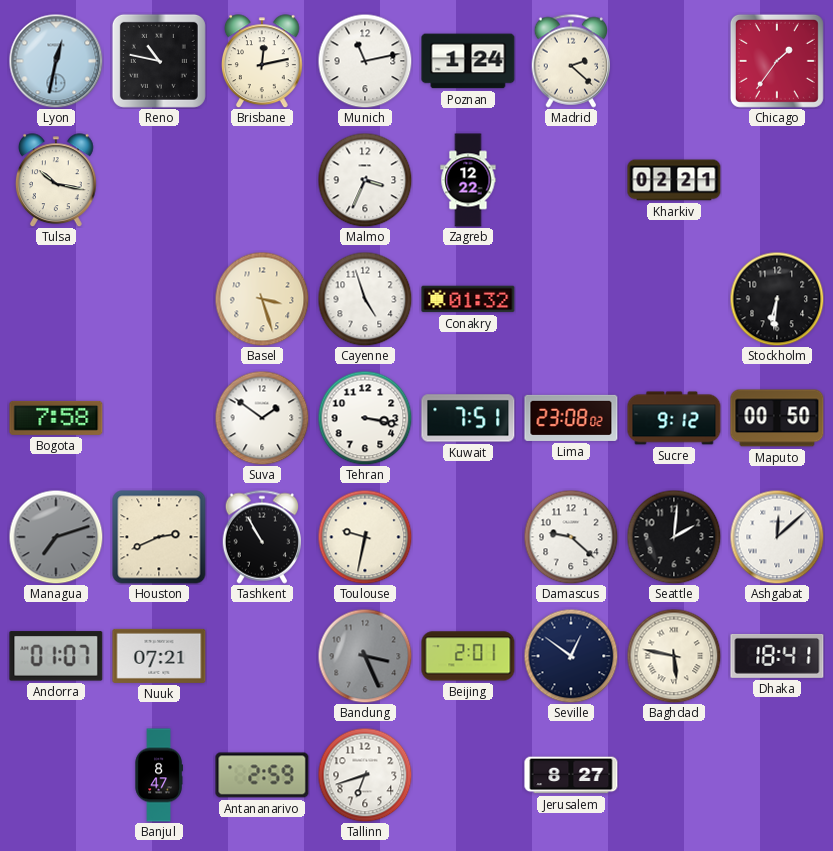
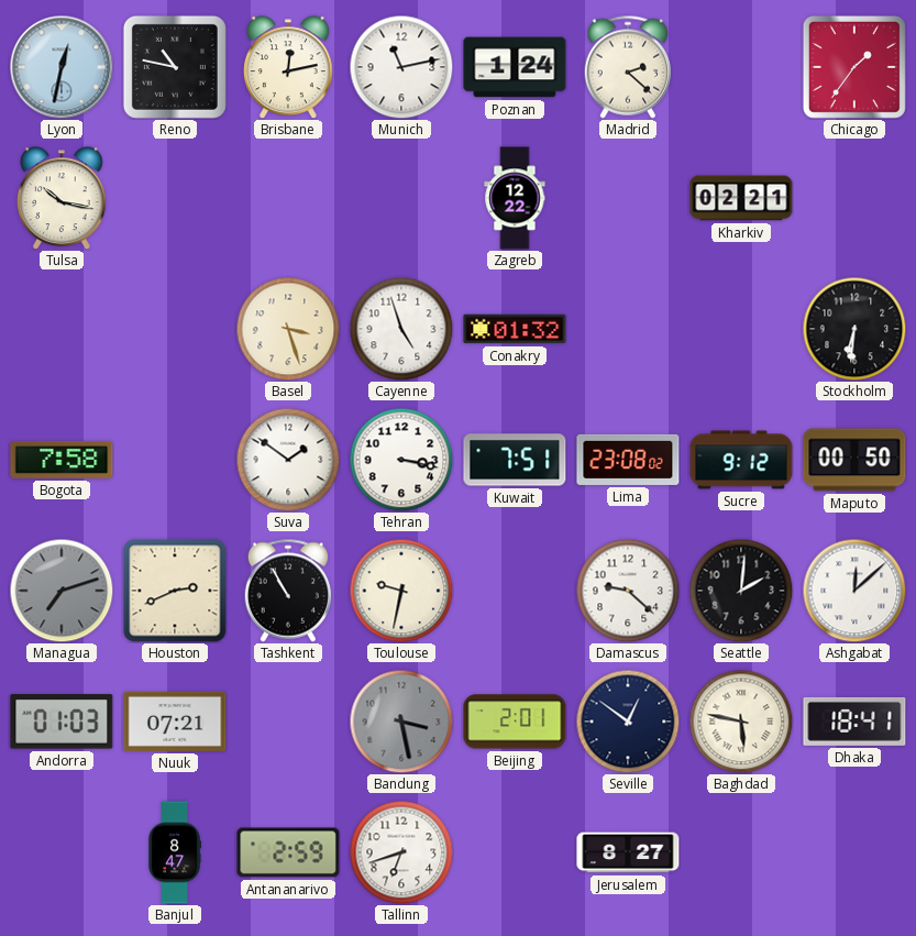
Malmo: 3:34 -> none (365, 180)
Andorra: 01:07 -> 01:03 (62, 722)
Bandung: 3:26 -> 3:28 (401, 722)
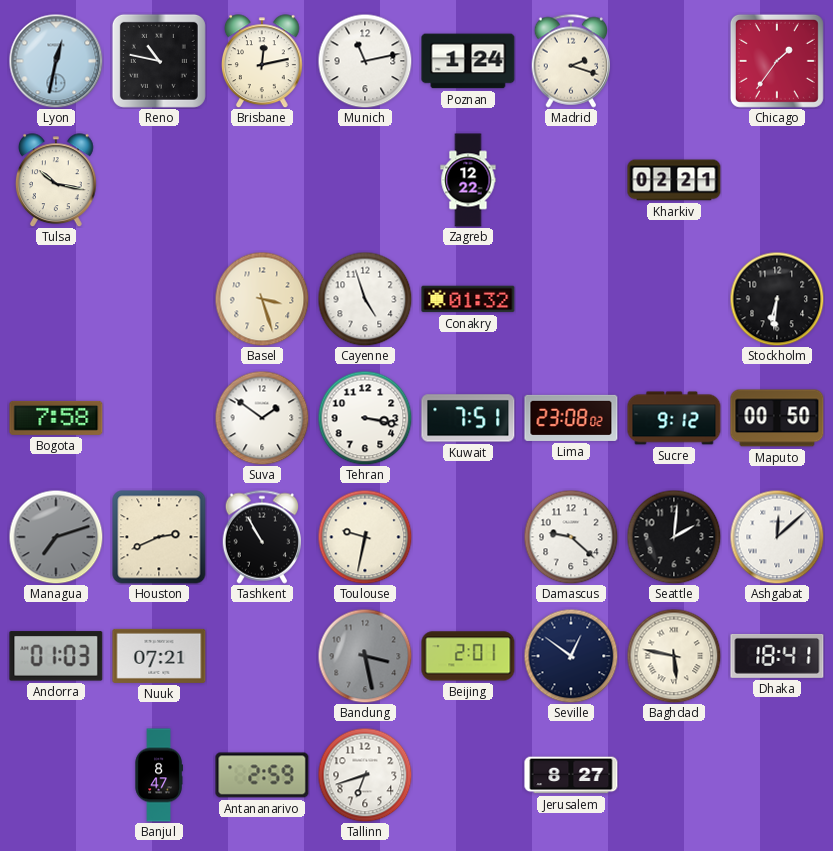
Madrid: 2:22 -> 2:18 (570, 61)
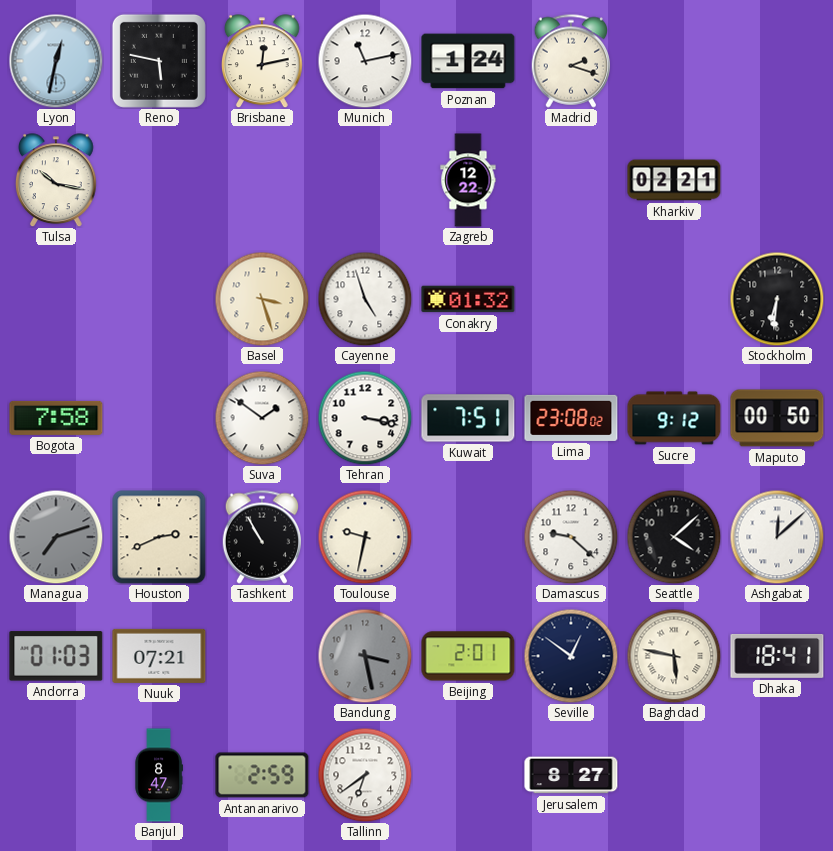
Reno: 10:47 -> 5:47 (159, 61)
Chicago: 1:36 -> none (777, 61)
Seattle: 2:01 -> 4:08 (674, 537)
Tallinn: 6:42 -> 6:39 (365, 775)
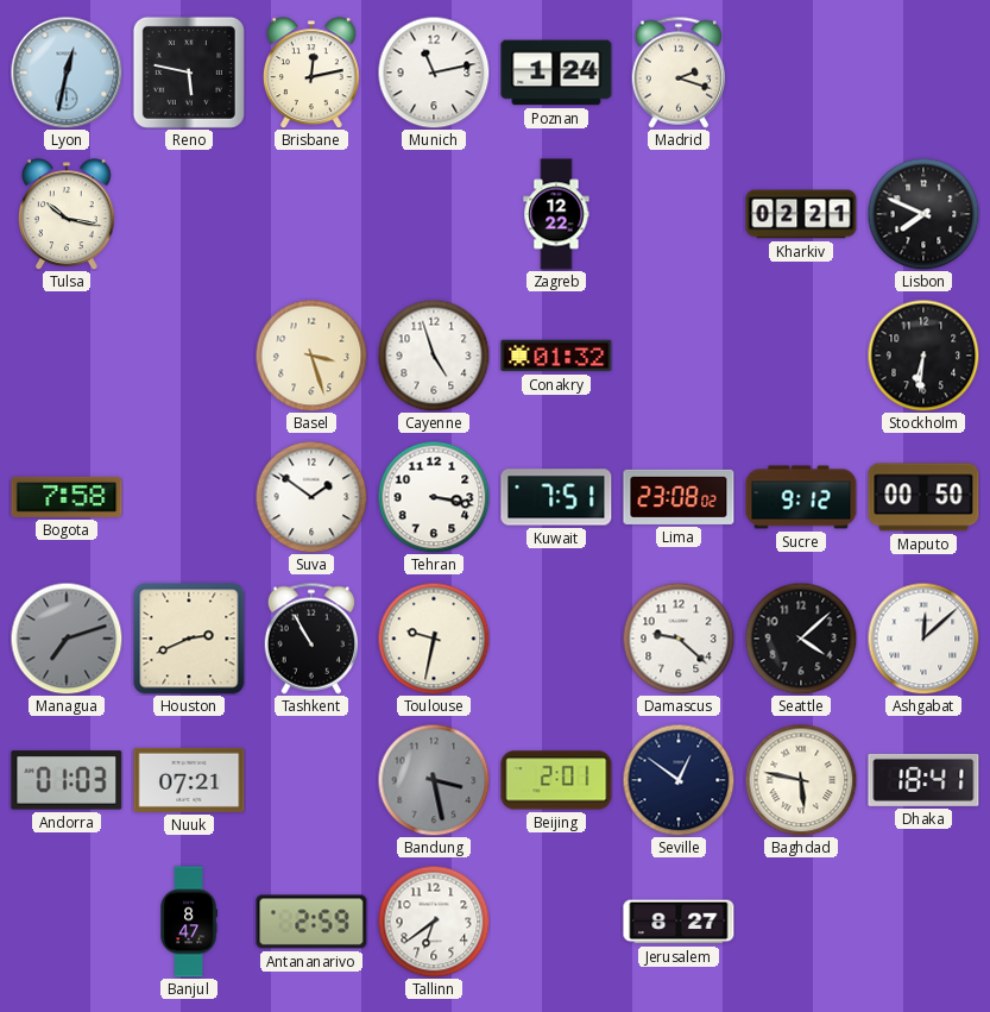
Lisbon: none -> 7:49 (923, 214)
